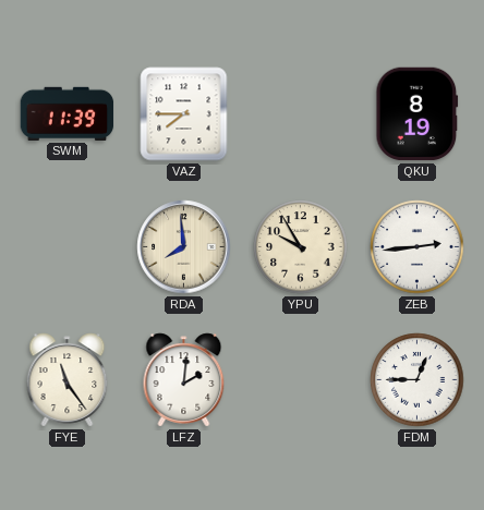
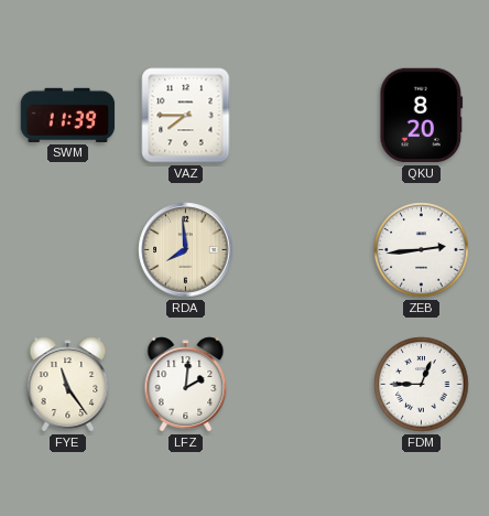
QKU: 8:19 -> 8:20 (422, 116)
YPU: 9:55 -> none (301, 247)
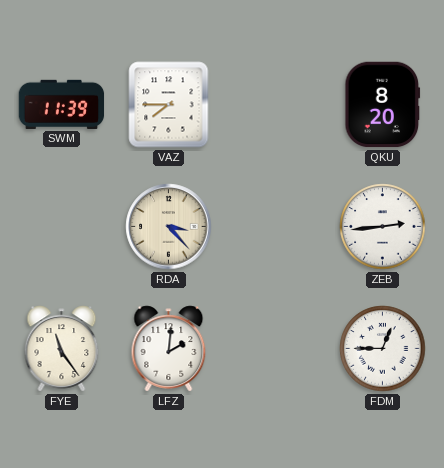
RDA: 7:59 -> 3:23 (169, 227)
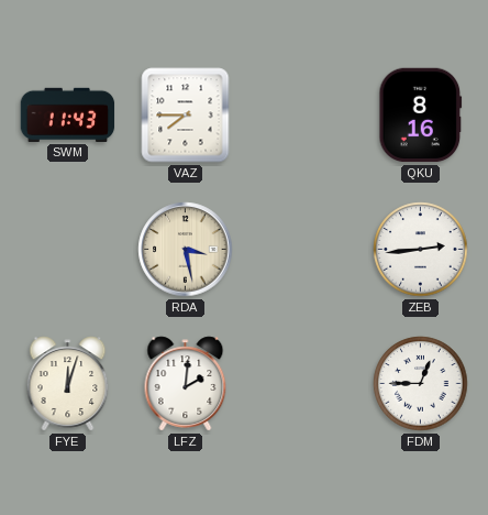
SWM: 11:39 -> 11:43 (68, 114)
QKU: 8:20 -> 8:16 (421, 116)
RDA: 3:23 -> 3:28 (186, 250)
FYE: 11:24 -> 12:03 (68, 384)
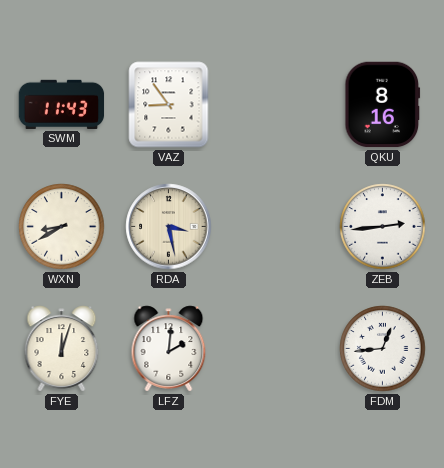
VAZ: 7:45 -> 8:54 (169, 105)
WXN: none -> 8:40 (62, 227)
FDM: 12:45 -> 12:44 (383, 349)
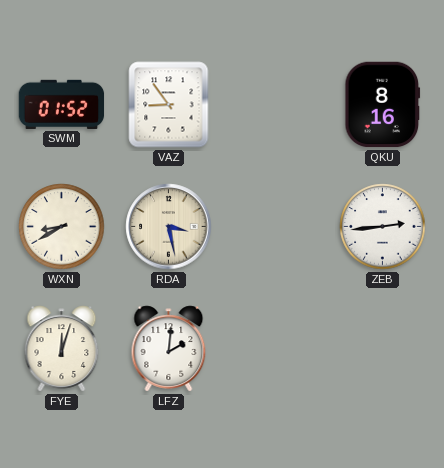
SWM: 11:43 -> 01:52 (62, 104)
FDM: 12:44 -> none (383, 349)
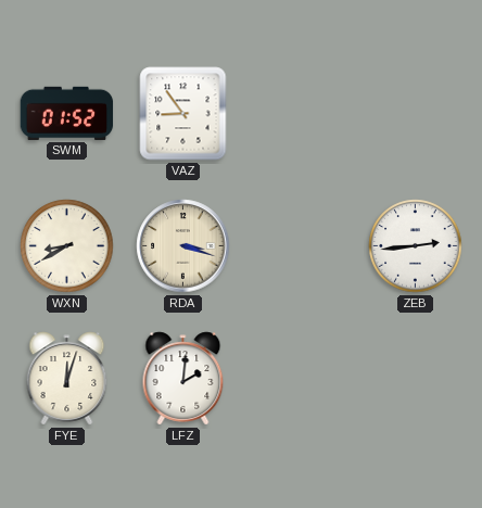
QKU: 8:16 -> none (383, 105)
RDA: 3:28 -> 3:18 (183, 246)
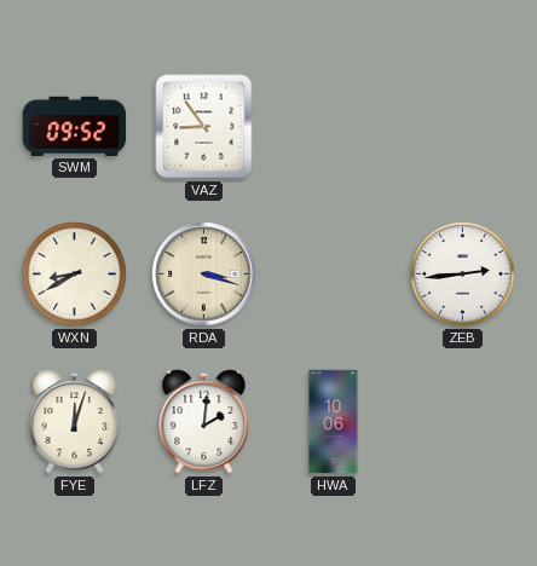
SWM: 01:52 -> 09:52 (75, 126)
HWA: none -> 10:06 (334, 422)
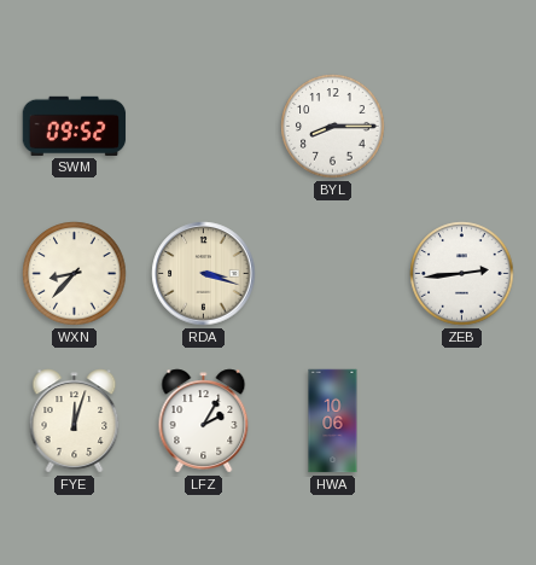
VAZ: 8:54 -> none (204, 127)
BYL: none -> 8:15 (333, 127)
WXN: 8:40 -> 8:37 (75, 274)
LFZ: 2:01 -> 2:05 (204, 421)
